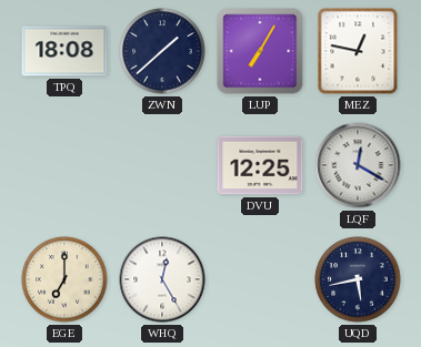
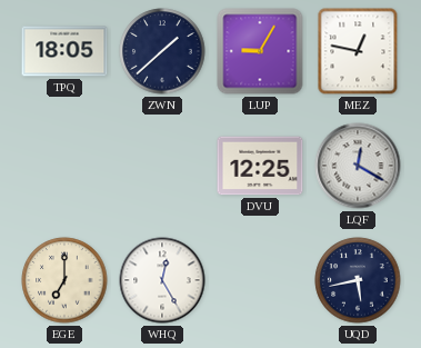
TPQ: 18:08 -> 18:05 (64, 51)
LUP: 7:05 -> 9:05 (260, 51)
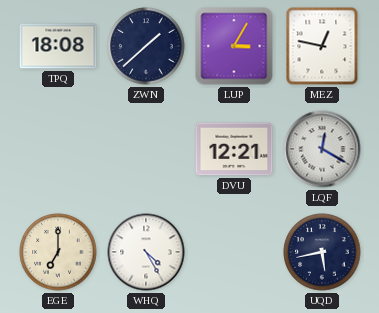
TPQ: 18:05 -> 18:08 (58, 46)
LUP: 9:05 -> 3:05 (234, 46)
DVU: 12:25 -> 12:21 (234, 149)
WHQ: 12:25 -> 4:25 (146, 252)
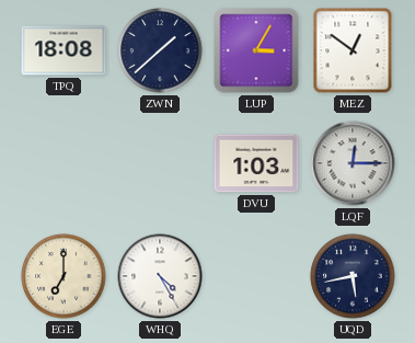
MEZ: 12:47 -> 12:51 (353, 50)
DVU: 12:21 -> 1:03 (256, 163)
LQF: 12:20 -> 12:15 (353, 163)
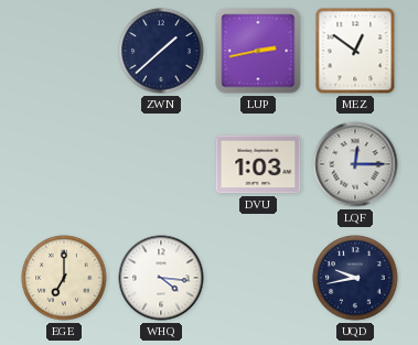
TPQ: 18:08 -> none (64, 50)
LUP: 3:05 -> 2:43 (258, 51)
WHQ: 4:25 -> 4:16 (161, 278)
UQD: 5:43 -> 9:43 (355, 278)
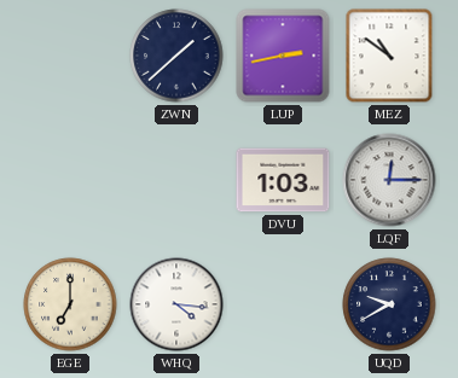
MEZ: 12:51 -> 10:51 (389, 56)
UQD: 9:43 -> 9:40 (389, 304)
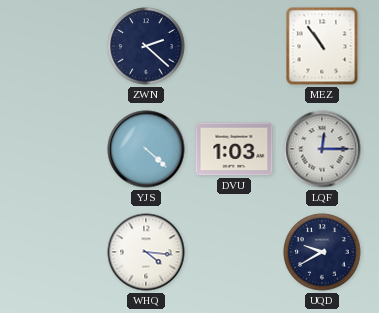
ZWN: 1:38 -> 2:22 (146, 46)
LUP: 2:43 -> none (283, 56)
MEZ: 10:51 -> 10:54 (322, 46)
YJS: none -> 4:22 (146, 149)
EGE: 7:00 -> none (70, 304)
